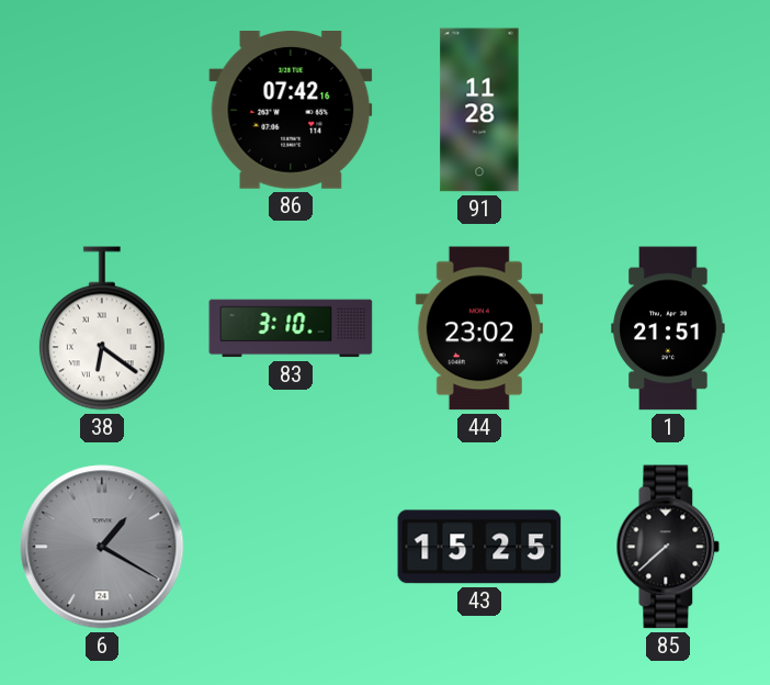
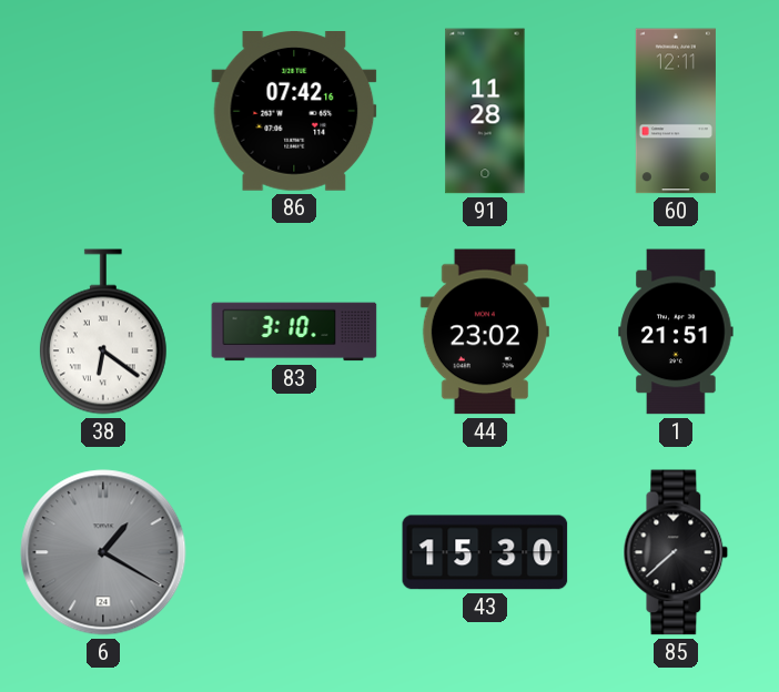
60: none -> 12:11 (676, 111)
43: 15:25 -> 15:30 (485, 552)
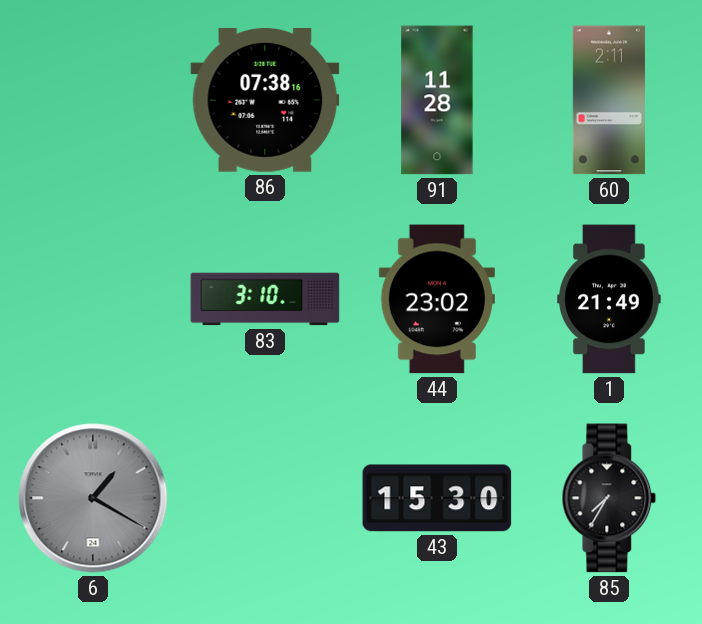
86: 07:42 -> 07:38 (265, 101)
60: 12:11 -> 2:11 (609, 100)
38: 6:21 -> none (103, 332)
1: 21:51 -> 21:49 (609, 299)
85: 7:38 -> 7:35 (609, 498)
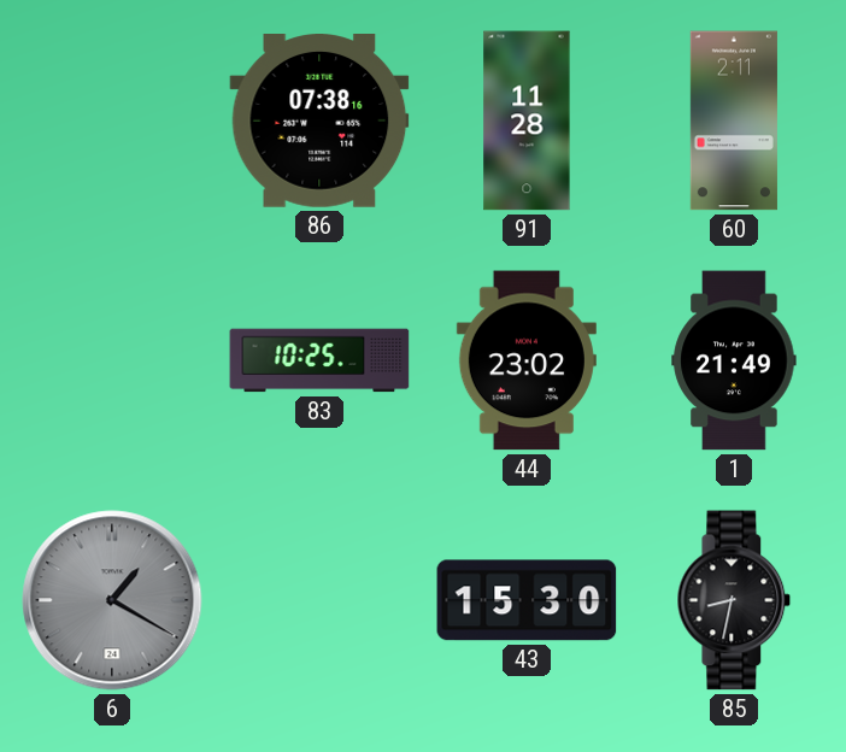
83: 3:10 -> 10:25 (319, 360)
85: 7:35 -> 8:32 (734, 600)
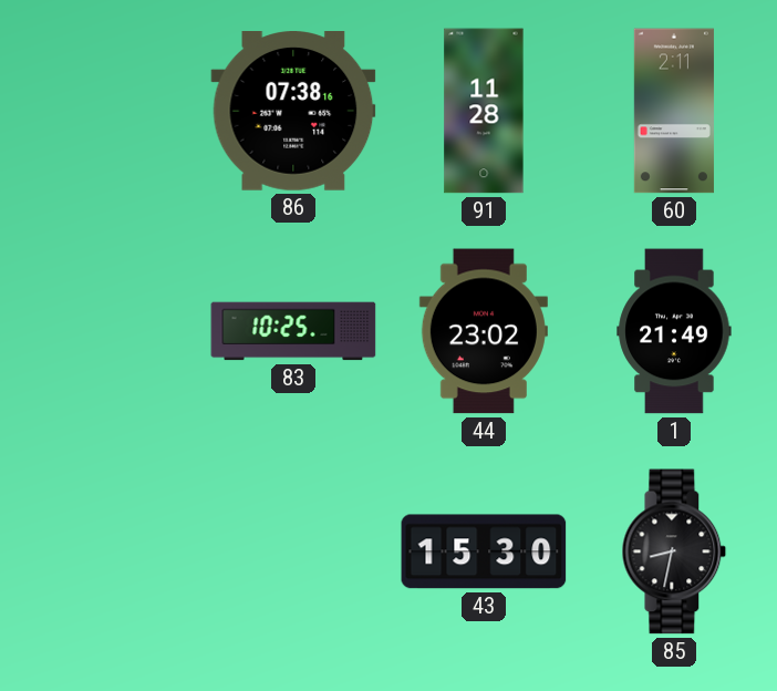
6: 1:20 -> none (112, 600)
